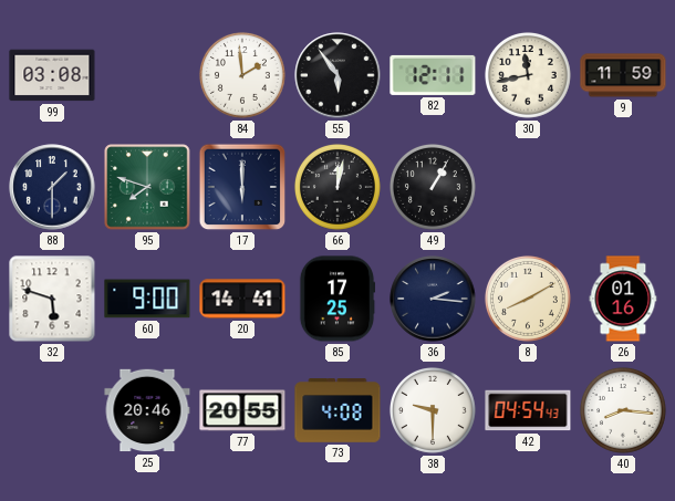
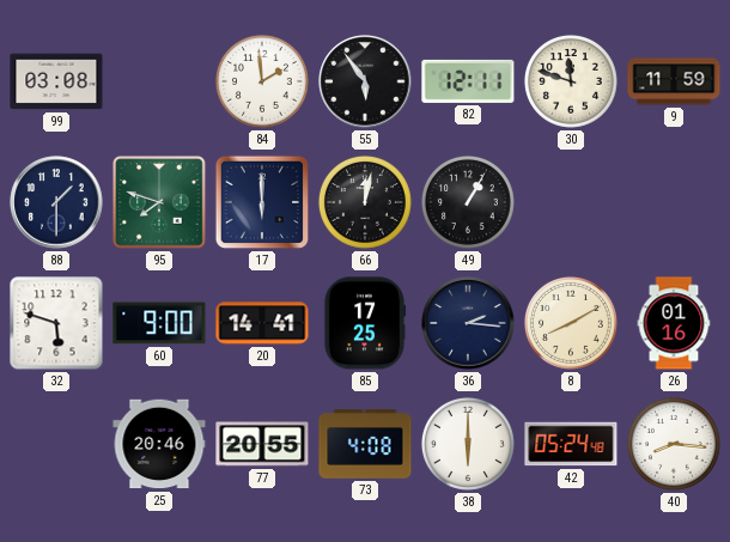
30: 11:43 -> 11:48 (571, 81)
38: 9:30 -> 6:00 (468, 444)
42: 04:54 -> 05:24 (571, 444)
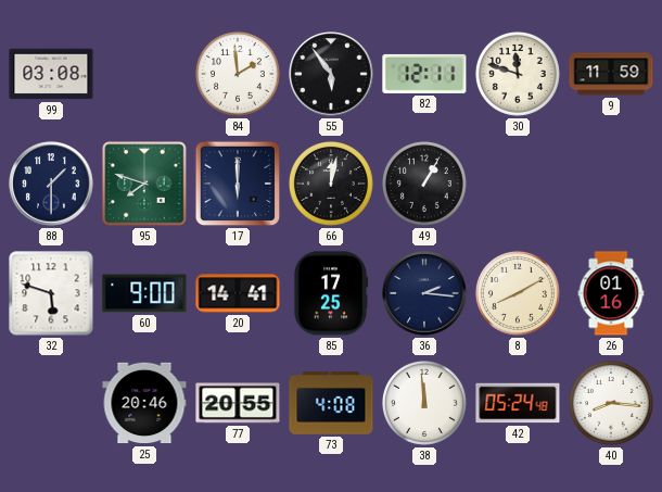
38: 6:00 -> 11:59 (424, 403)
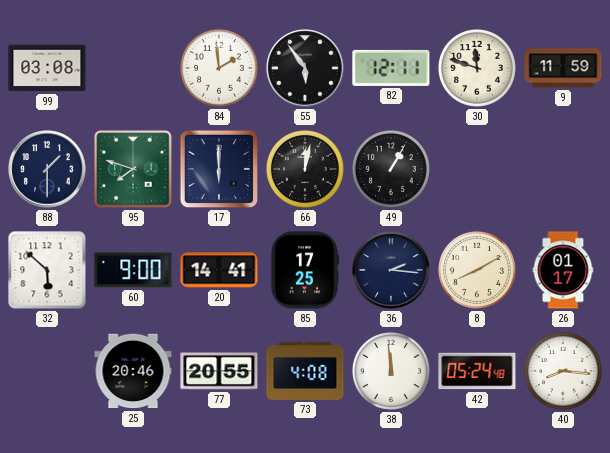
32: 5:48 -> 5:52 (47, 270)
26: 01:16 -> 01:17 (563, 270)
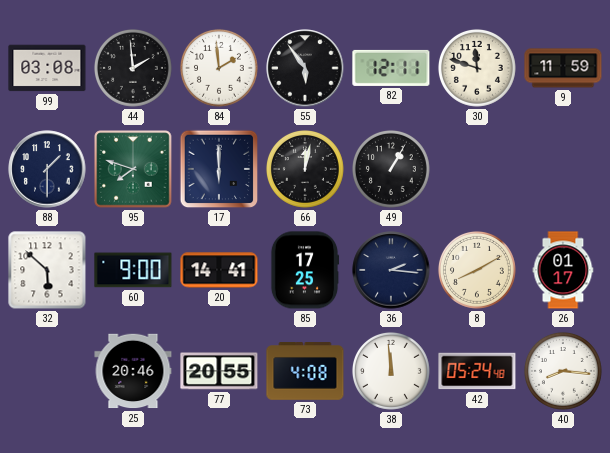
44: none -> 1:59 (133, 68)
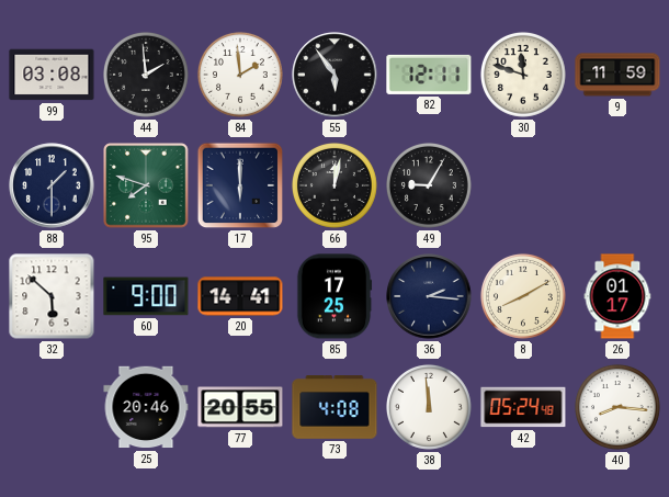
49: 1:05 -> 9:05 (429, 185)
